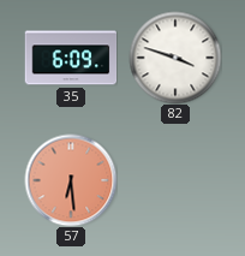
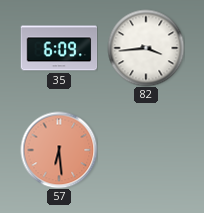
82: 3:48 -> 3:44 (146, 48)
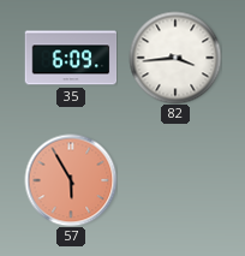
57: 6:29 -> 5:55 (71, 180)
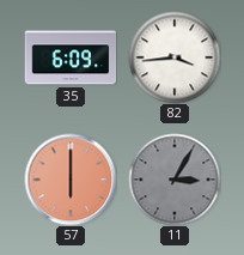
57: 5:55 -> 6:00 (71, 180)
11: none -> 3:05 (175, 180)
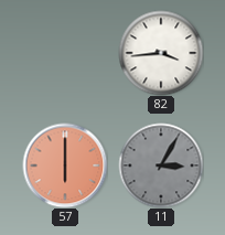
35: 6:09 -> none (71, 57)
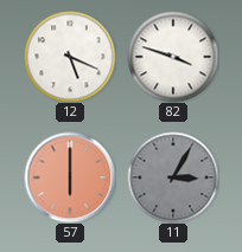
12: none -> 5:19 (70, 57)
82: 3:44 -> 3:48 (173, 57)
